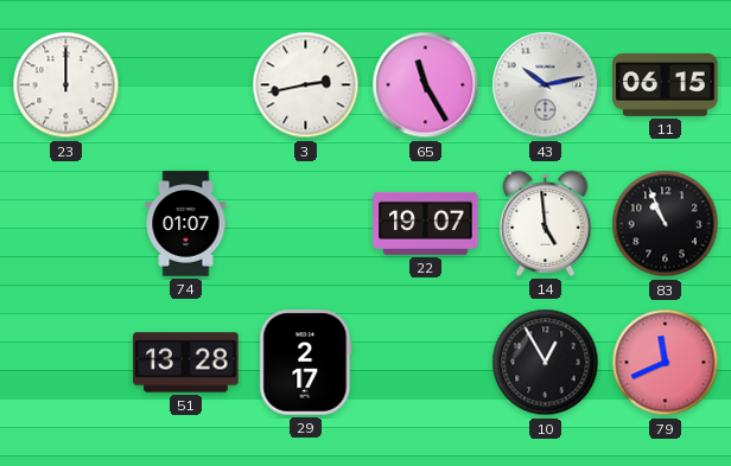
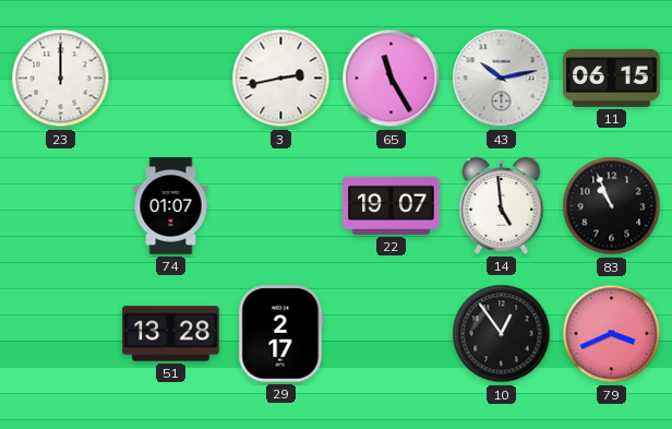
10: 12:55 -> 12:54 (502, 334)
79: 11:41 -> 3:41 (612, 334)
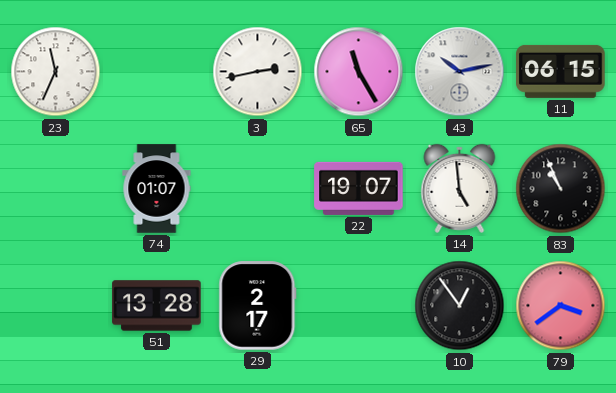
23: 12:00 -> 11:34 (56, 72)
79: 3:41 -> 3:39 (561, 306)
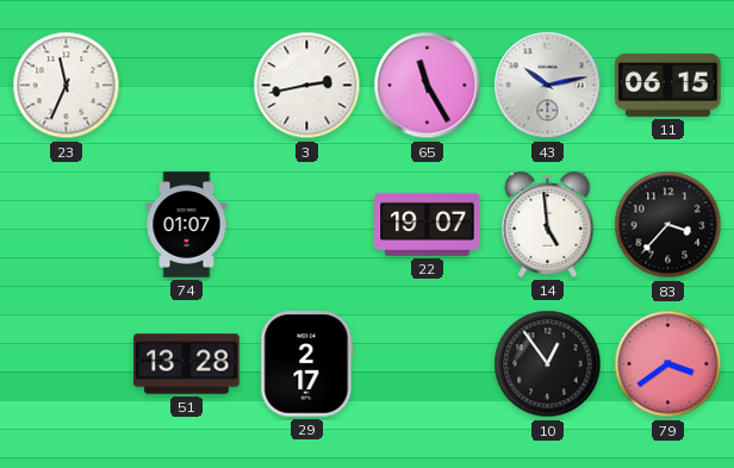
83: 10:56 -> 3:37 (668, 225)
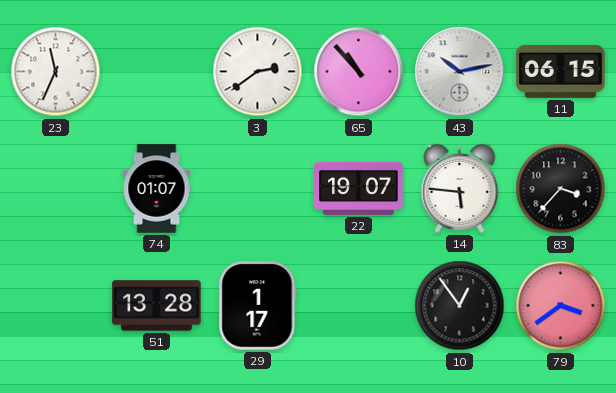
3: 2:43 -> 2:39 (258, 72)
65: 11:25 -> 10:53 (359, 72)
14: 4:59 -> 5:46 (460, 188)
29: 2:17 -> 1:17 (258, 306)
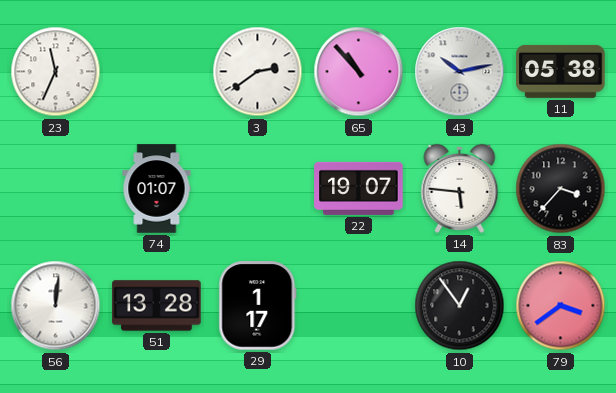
11: 06:15 -> 05:38 (561, 71)
56: none -> 12:01 (56, 306)
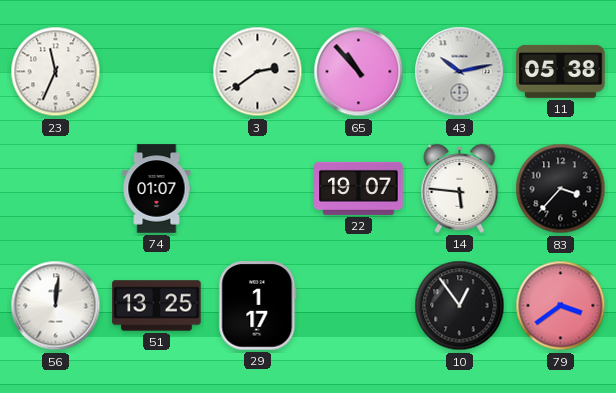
51: 13:28 -> 13:25 (157, 306)
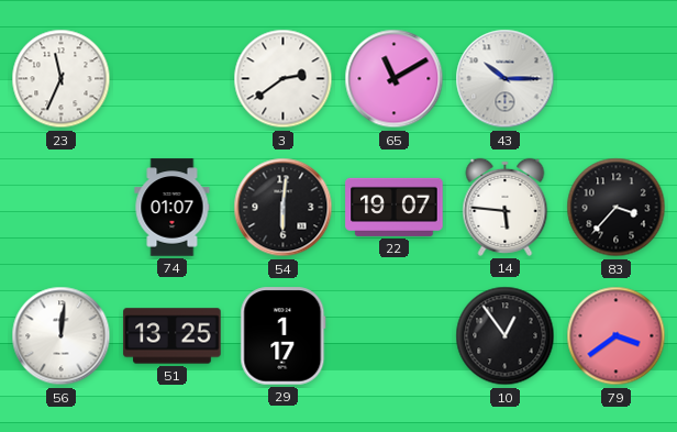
65: 10:53 -> 11:10 (395, 79)
43: 10:13 -> 10:15 (506, 79)
11: 05:38 -> none (561, 71)
54: none -> 6:01 (284, 208)
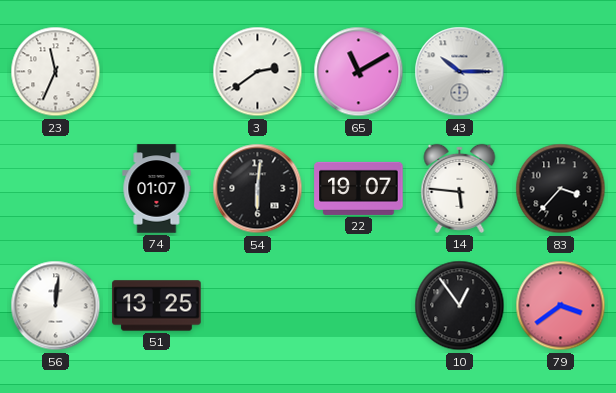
29: 1:17 -> none (284, 336)
